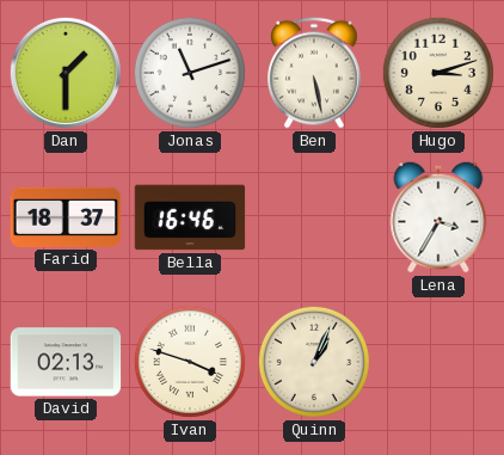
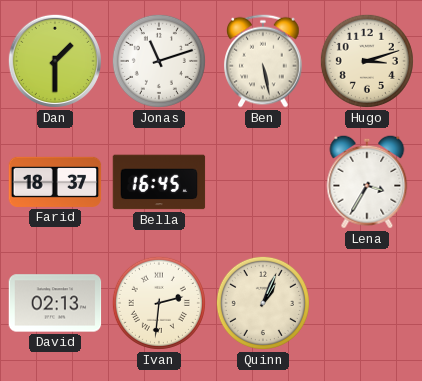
Bella: 16:46 -> 16:45 (159, 182)
Ivan: 3:48 -> 2:31 (159, 303)
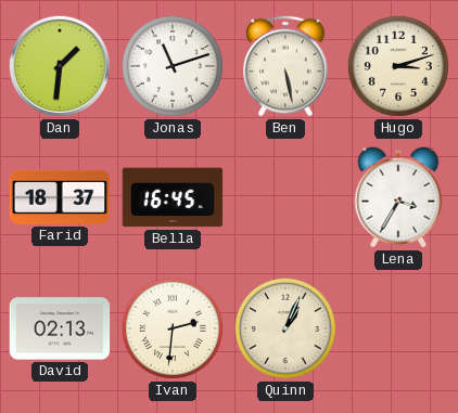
Dan: 1:30 -> 1:31 (60, 66)
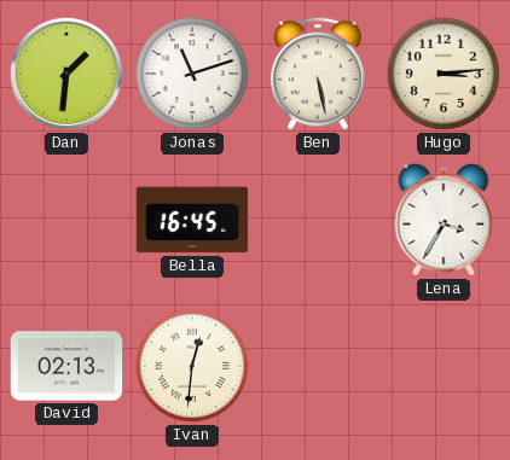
Hugo: 3:12 -> 3:14 (444, 74)
Farid: 18:37 -> none (60, 197)
Ivan: 2:31 -> 12:31 (192, 366)
Quinn: 1:04 -> none (285, 328)
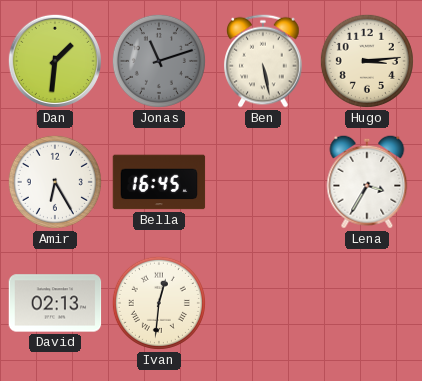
Jonas dial: white -> grey (159, 61)
Amir: none -> 6:25 (55, 182)
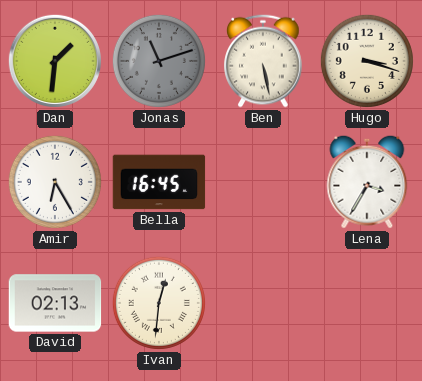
Hugo: 3:14 -> 3:18 (367, 61)
